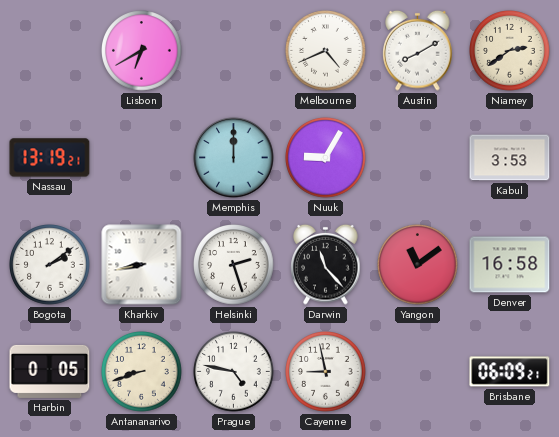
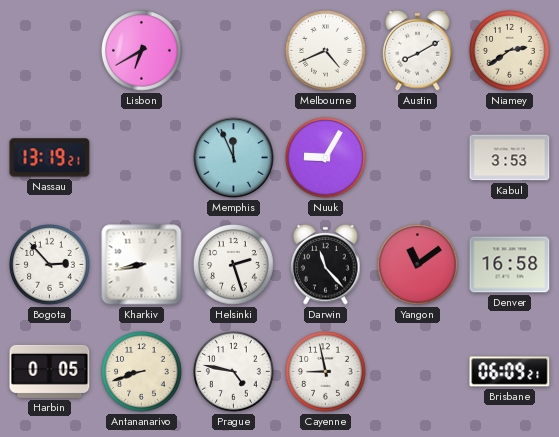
Memphis: 12:00 -> 11:56 (234, 158)
Bogota: 2:09 -> 2:53 (50, 265)
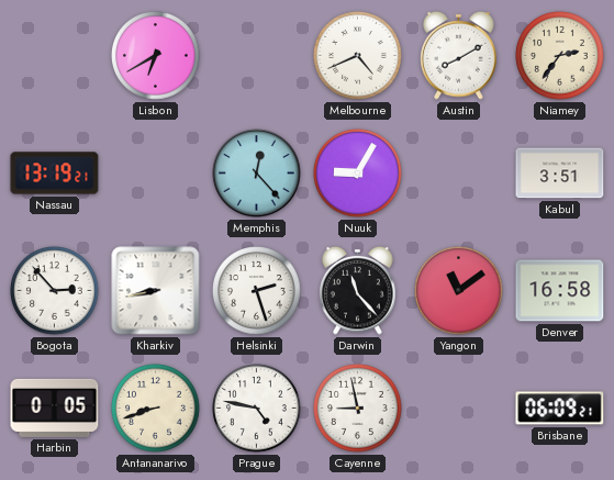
Niamey: 2:39 -> 2:36 (560, 56)
Memphis: 11:56 -> 12:23 (257, 174)
Kabul: 3:53 -> 3:51 (560, 174)
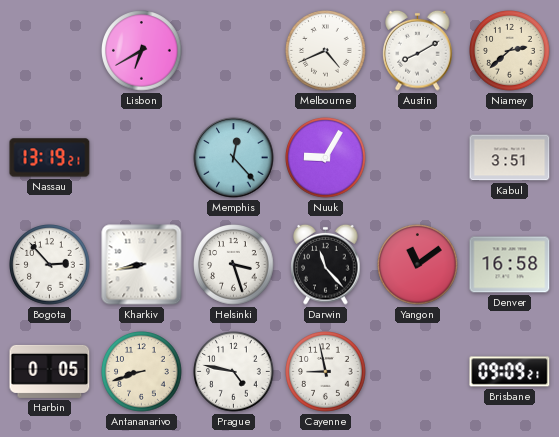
Niamey: 2:36 -> 2:38 (510, 51)
Helsinki: 2:27 -> 3:27 (234, 265)
Brisbane: 06:09 -> 09:09 (510, 372)
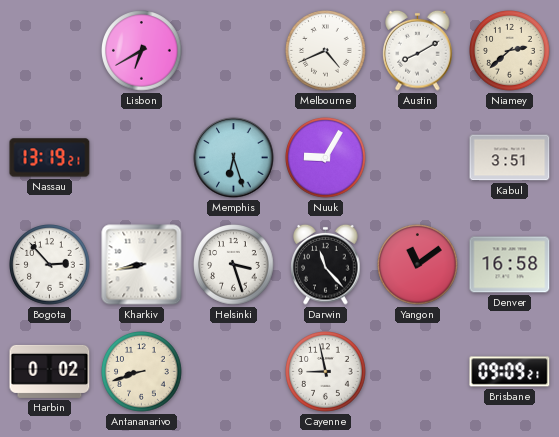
Memphis: 12:23 -> 6:27 (234, 158)
Harbin: 0:05 -> 0:02 (50, 371)
Prague: 4:47 -> none (234, 372)
